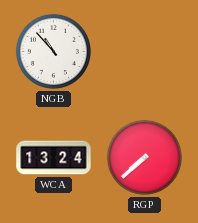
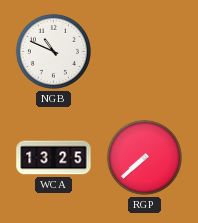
NGB: 10:53 -> 10:49 (53, 51)
WCA: 13:24 -> 13:25 (54, 158)
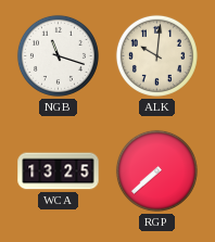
NGB: 10:49 -> 11:18 (58, 55)
ALK: none -> 10:01 (156, 55)
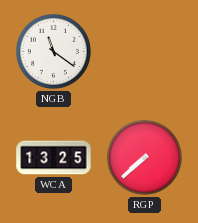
NGB: 11:18 -> 11:21 (53, 51)
ALK: 10:01 -> none (156, 55)
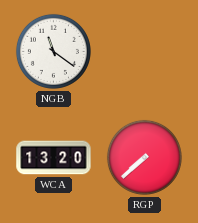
WCA: 13:25 -> 13:20 (54, 158)
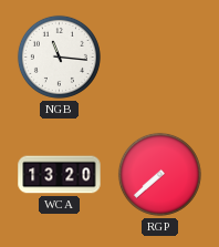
NGB: 11:21 -> 11:16 (59, 56)
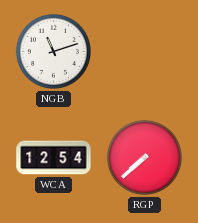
NGB: 11:16 -> 11:12 (53, 51)
WCA: 13:20 -> 12:54 (54, 158)
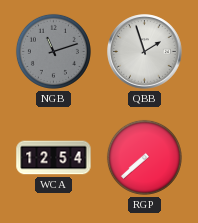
NGB dial: white -> grey (53, 51)
QBB: none -> 1:57 (145, 52)
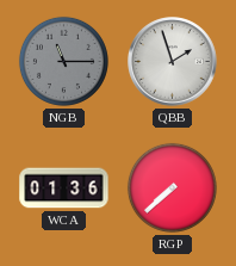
NGB: 11:12 -> 11:15 (63, 61)
WCA: 12:54 -> 01:36 (64, 188)
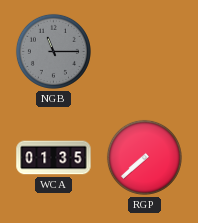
QBB: 1:57 -> none (173, 62)
WCA: 01:36 -> 01:35 (54, 158)
